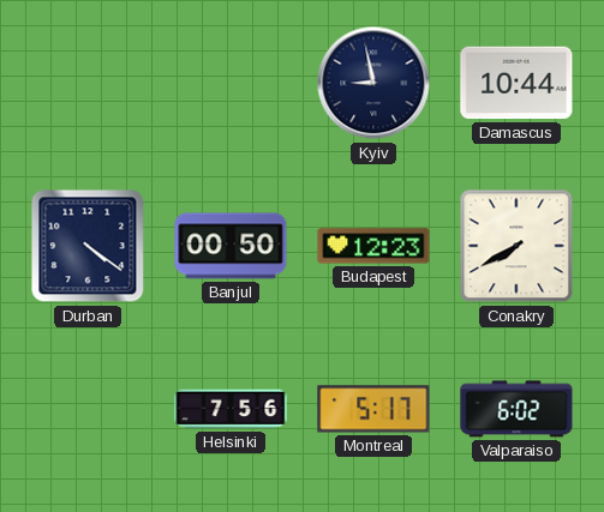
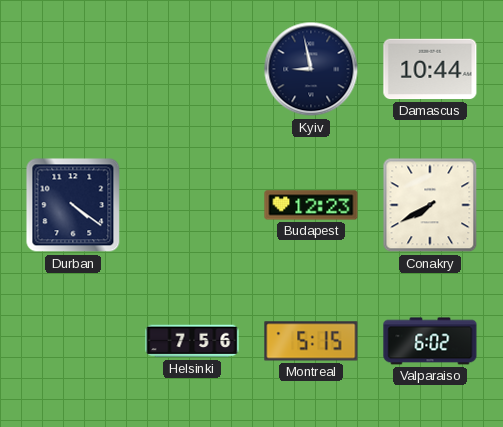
Banjul: 00:50 -> none (231, 246)
Montreal: 5:17 -> 5:15 (311, 341)
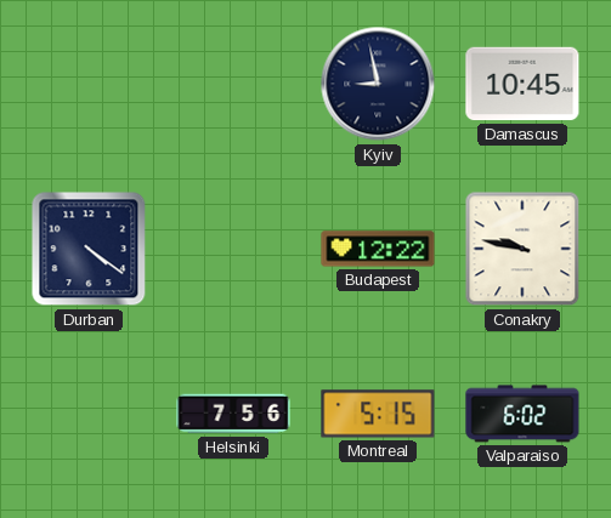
Damascus: 10:44 -> 10:45 (522, 84)
Budapest: 12:23 -> 12:22 (378, 249)
Conakry: 7:40 -> 9:47 (522, 249)
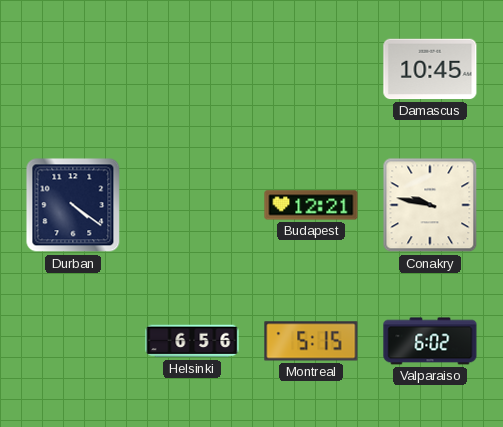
Kyiv: 8:58 -> none (378, 84)
Budapest: 12:22 -> 12:21 (311, 205)
Helsinki: 7:56 -> 6:56 (192, 341)
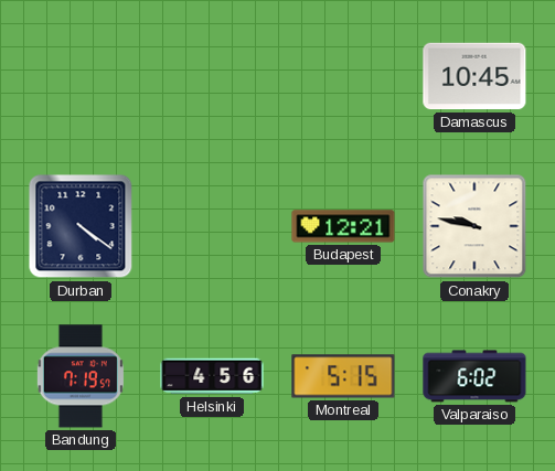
Bandung: none -> 7:19 (81, 376)
Helsinki: 6:56 -> 4:56 (212, 376)
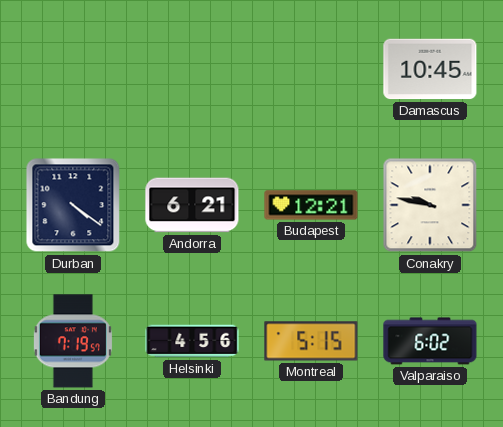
Andorra: none -> 6:21 (192, 205)
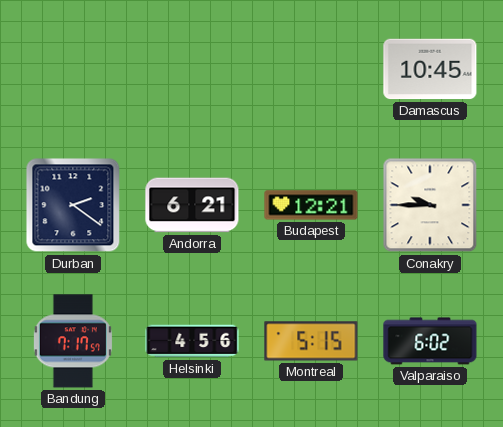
Durban: 4:21 -> 2:21 (73, 205)
Conakry: 9:47 -> 9:45 (430, 205)
Bandung: 7:19 -> 7:17 (73, 341)
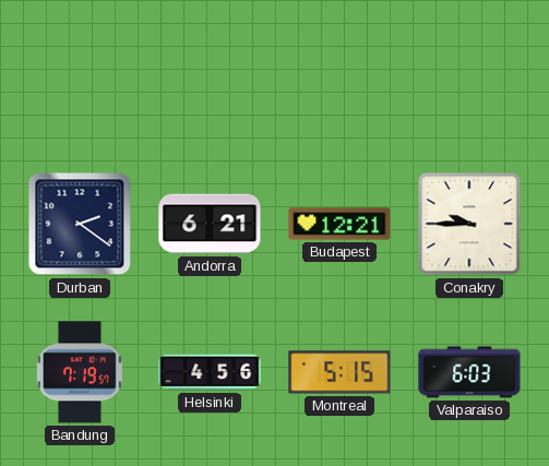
Damascus: 10:45 -> none (430, 69)
Bandung: 7:17 -> 7:19 (80, 372)
Valparaiso: 6:02 -> 6:03 (469, 372)
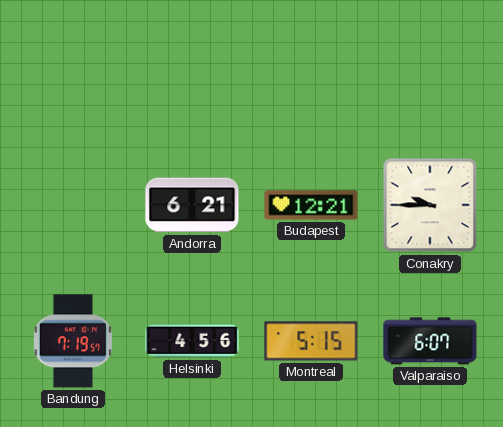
Durban: 2:21 -> none (80, 224)
Valparaiso: 6:03 -> 6:07 (430, 341)
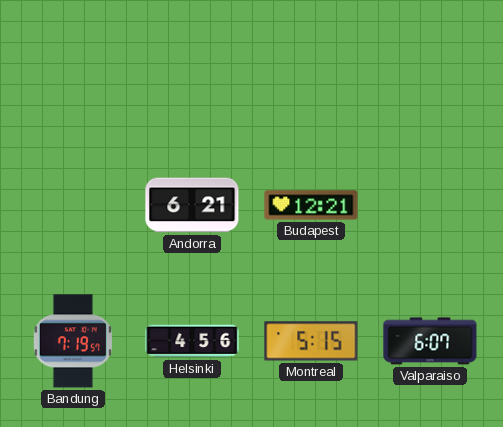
Conakry: 9:45 -> none (430, 205)
